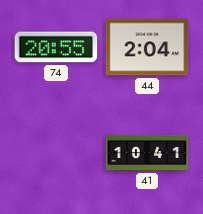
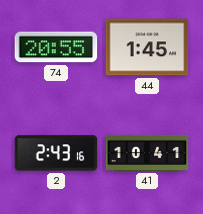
44: 2:04 -> 1:45 (147, 47)
2: none -> 2:43 (56, 153)
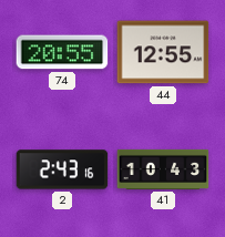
44: 1:45 -> 12:55 (163, 52)
41: 10:41 -> 10:43 (163, 169)
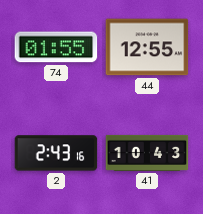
74: 20:55 -> 01:55 (56, 47)
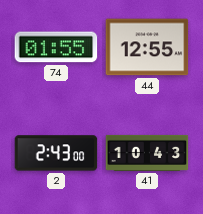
2: 2:43:16 -> 2:43:00 (56, 153)
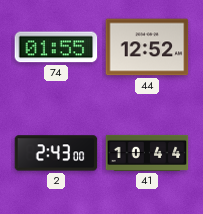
44: 12:55 -> 12:52 (147, 47)
41: 10:43 -> 10:44 (147, 153)
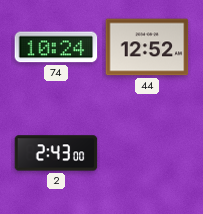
74: 01:55 -> 10:24 (56, 47)
41: 10:44 -> none (147, 153)
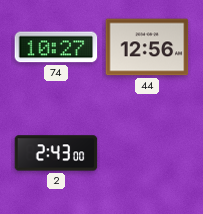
74: 10:24 -> 10:27 (56, 47)
44: 12:52 -> 12:56 (147, 47)
